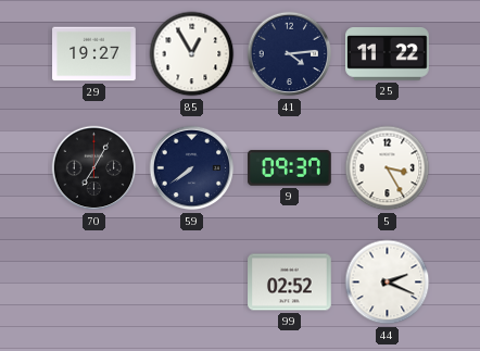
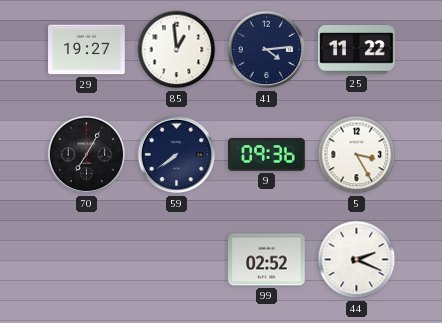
85: 12:55 -> 12:59 (177, 50)
9: 09:37 -> 09:36 (267, 155)
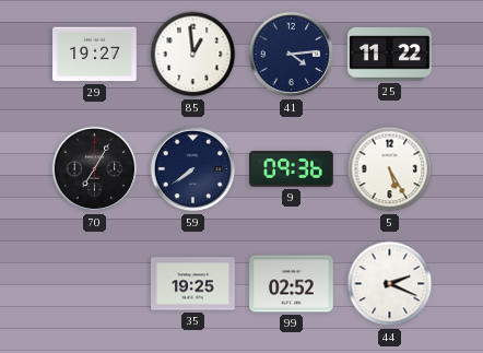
5: 3:25 -> 5:25 (390, 169)
35: none -> 19:25 (193, 284)
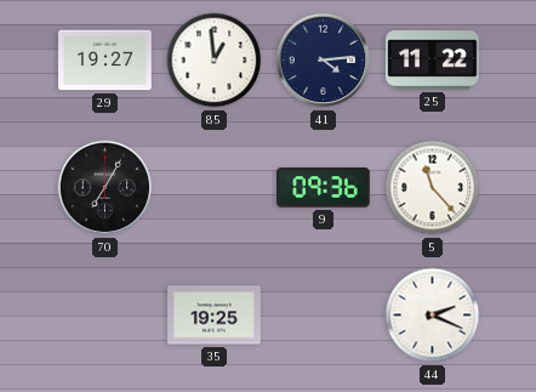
59: 7:39 -> none (193, 169)
5: 5:25 -> 11:23 (433, 188)
99: 02:52 -> none (292, 284)
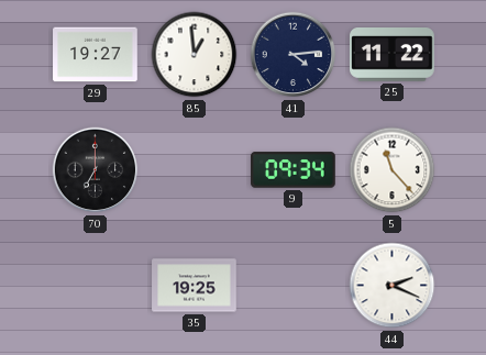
70: 7:05 -> 7:00 (96, 170)
9: 09:36 -> 09:34 (294, 170)
